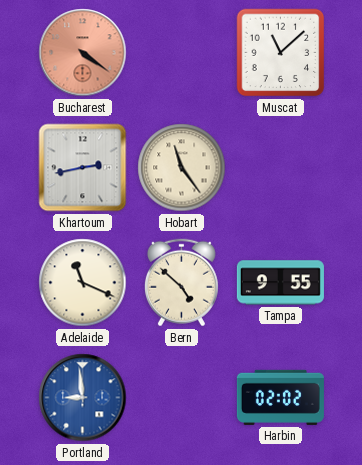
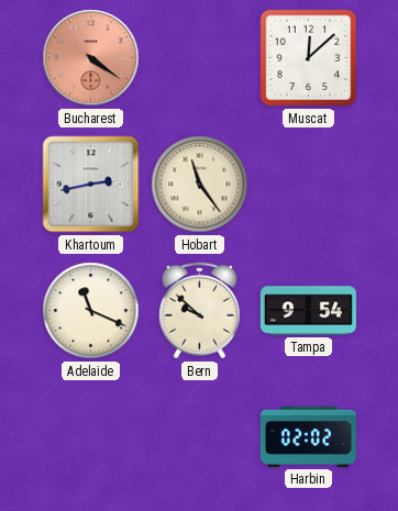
Muscat: 11:08 -> 12:08 (309, 58)
Bern: 4:52 -> 9:52 (199, 311)
Tampa: 9:55 -> 9:54 (308, 311)
Portland: 8:59 -> none (83, 398)
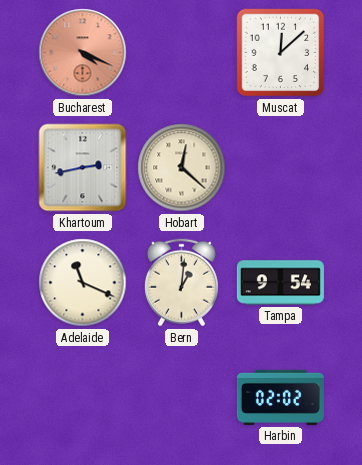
Bucharest: 4:21 -> 4:19 (83, 53)
Hobart: 11:24 -> 12:22 (182, 168)
Bern: 9:52 -> 1:01 (181, 283)
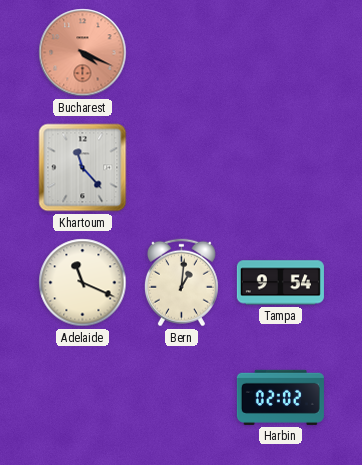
Muscat: 12:08 -> none (281, 53)
Khartoum: 2:43 -> 11:23 (83, 168)
Hobart: 12:22 -> none (182, 168)
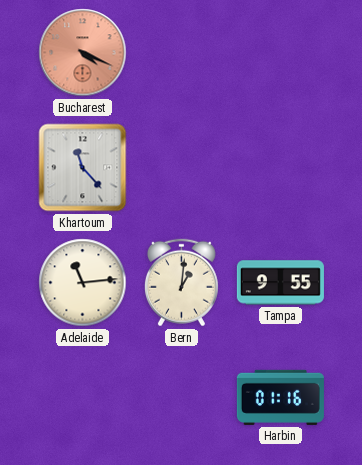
Adelaide: 11:19 -> 11:14 (83, 283)
Tampa: 9:54 -> 9:55 (280, 283)
Harbin: 02:02 -> 01:16 (280, 397)
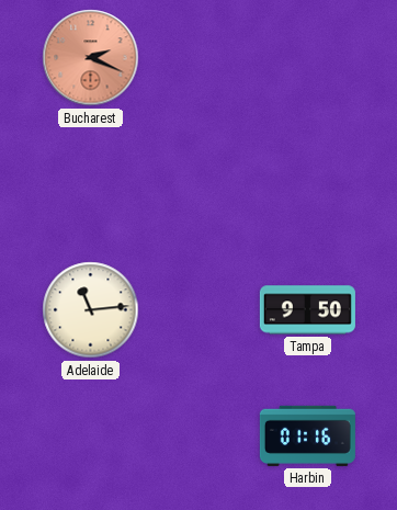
Bucharest: 4:19 -> 2:19 (91, 58)
Khartoum: 11:23 -> none (83, 168)
Bern: 1:01 -> none (181, 283)
Tampa: 9:55 -> 9:50 (307, 310)
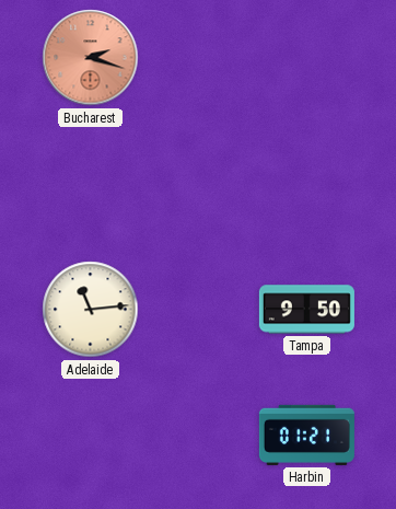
Bucharest: 2:19 -> 2:18 (91, 58)
Harbin: 01:16 -> 01:21 (306, 435)
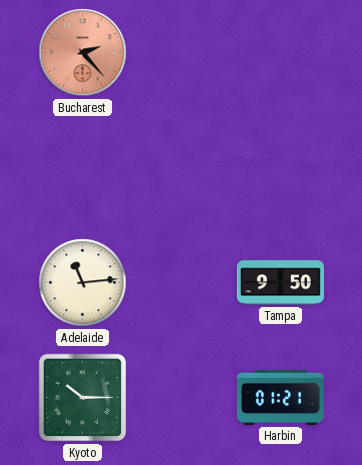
Bucharest: 2:18 -> 2:23 (83, 53)
Kyoto: none -> 10:15 (83, 398)
